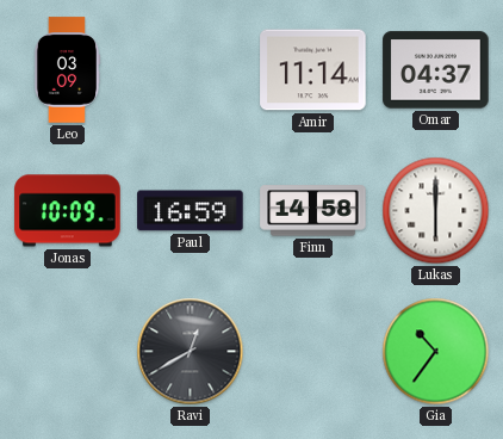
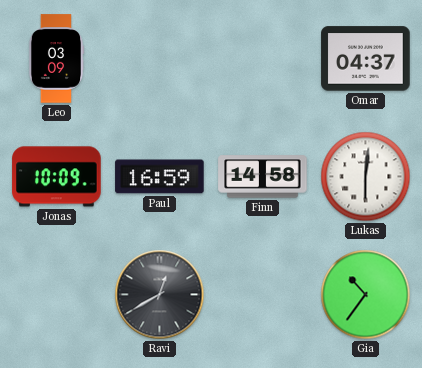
Amir: 11:14 -> none (313, 70)
Lukas: 6:00 -> 6:01 (366, 177)
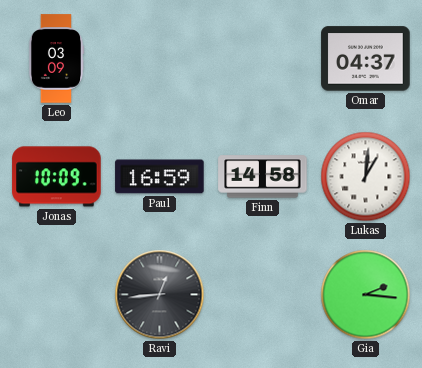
Lukas: 6:01 -> 1:01 (366, 177)
Ravi: 12:40 -> 12:44 (160, 295)
Gia: 10:36 -> 2:16 (366, 295)
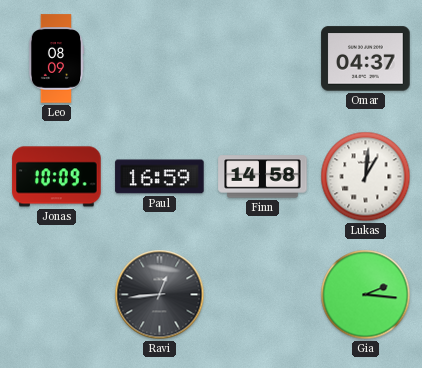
Leo: 03:09 -> 08:09 (56, 59)
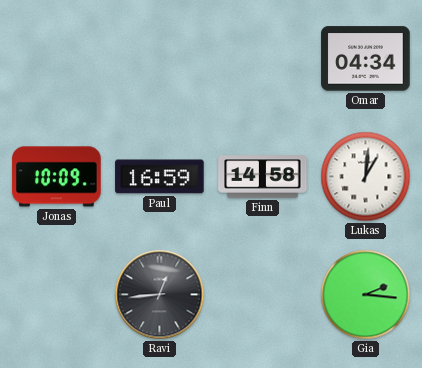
Leo: 08:09 -> none (56, 59)
Omar: 04:37 -> 04:34 (366, 59)
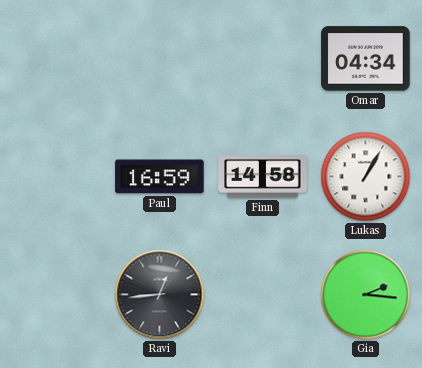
Jonas: 10:09 -> none (57, 177)
Lukas: 1:01 -> 1:05 (366, 177)
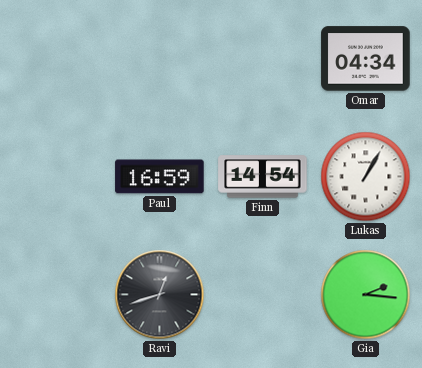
Finn: 14:58 -> 14:54 (263, 177)
Ravi: 12:44 -> 12:42 (160, 295)
